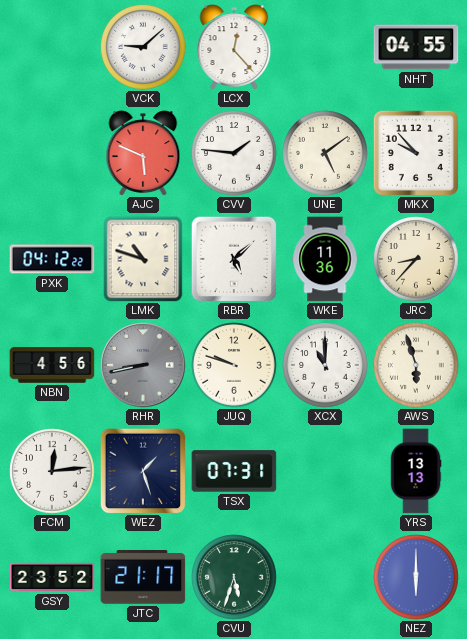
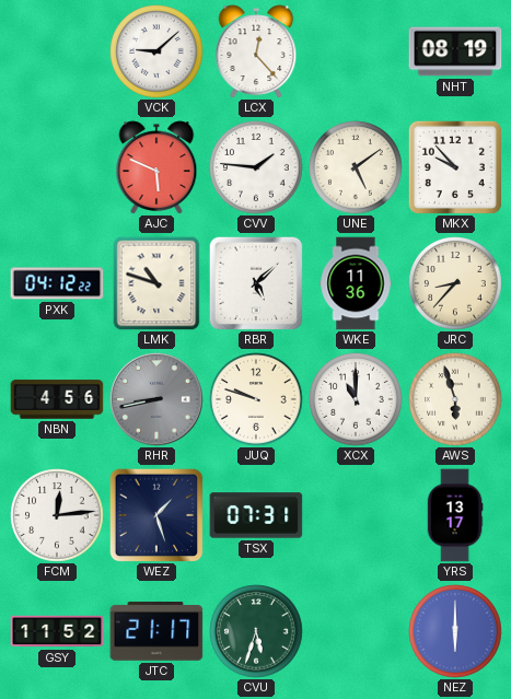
NHT: 04:55 -> 08:19 (455, 51)
YRS: 13:13 -> 13:17 (455, 515)
GSY: 23:52 -> 11:52 (57, 631)
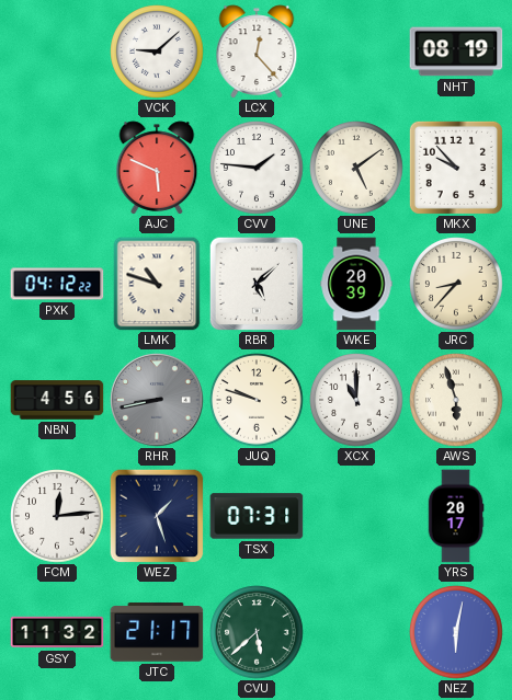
WKE: 11:36 -> 20:39 (356, 284)
YRS: 13:17 -> 20:17 (456, 516)
GSY: 11:52 -> 11:32 (57, 632)
CVU: 5:33 -> 5:38 (257, 632)
NEZ: 6:00 -> 6:02 (456, 632)
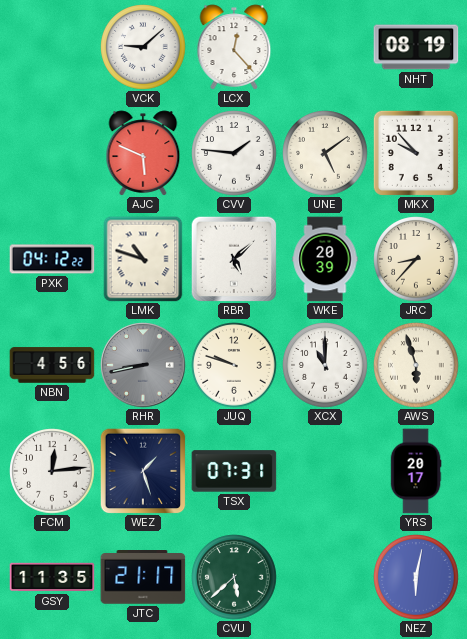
GSY: 11:32 -> 11:35 (52, 577)
